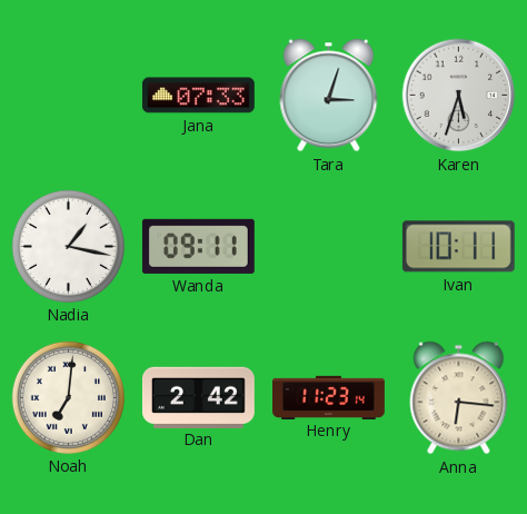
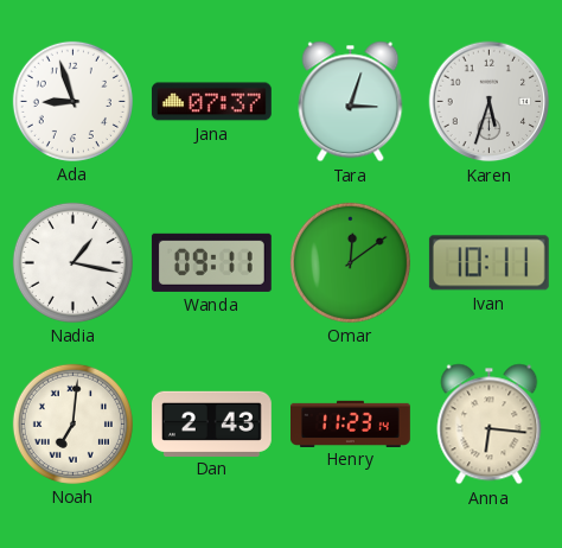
Ada: none -> 8:57 (72, 101)
Jana: 07:33 -> 07:37 (211, 102)
Omar: none -> 12:09 (350, 262)
Dan: 2:42 -> 2:43 (211, 423)
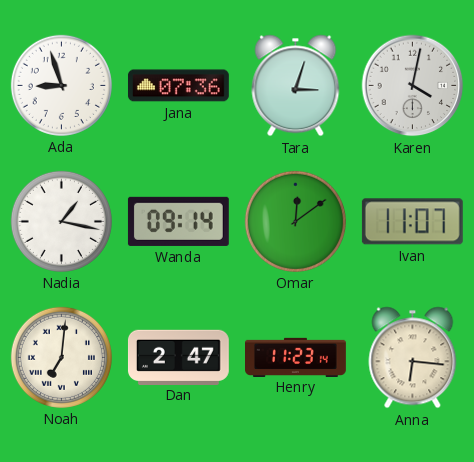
Jana: 07:37 -> 07:36 (178, 86)
Karen: 5:33 -> 4:02 (413, 86)
Wanda: 09:11 -> 09:14 (178, 221)
Ivan: 10:11 -> 11:07 (412, 222)
Dan: 2:43 -> 2:47 (178, 357)
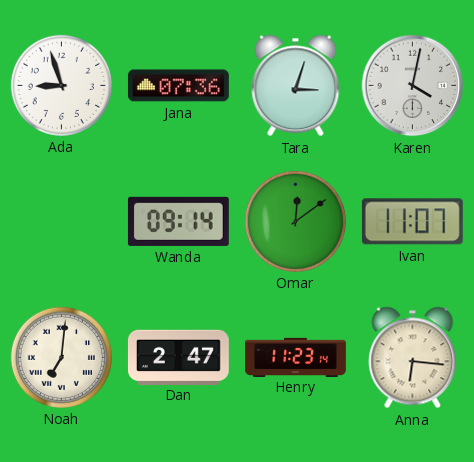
Nadia: 1:17 -> none (61, 221)
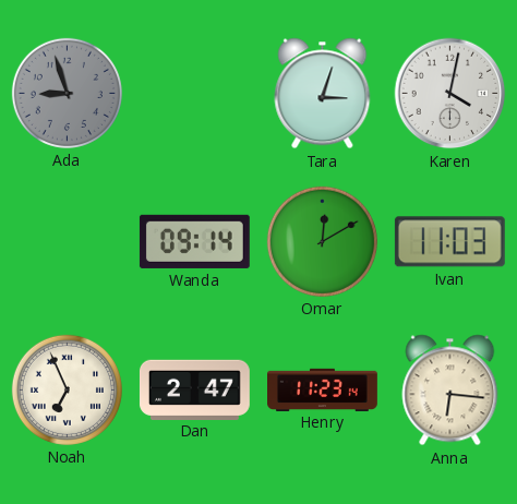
Ada dial: white -> grey (67, 93)
Jana: 07:36 -> none (178, 86)
Omar: 12:09 -> 12:10 (322, 241)
Ivan: 11:07 -> 11:03 (449, 242)
Noah: 7:01 -> 6:56 (67, 389)
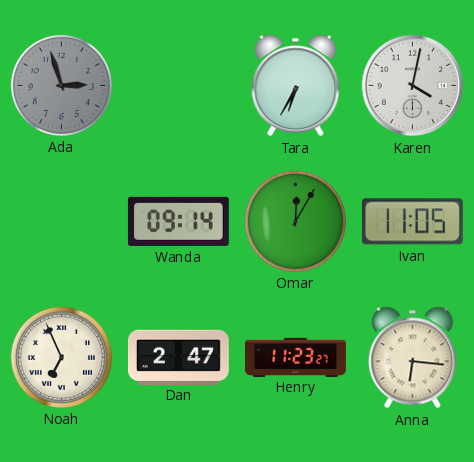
Ada: 8:57 -> 2:57 (61, 85)
Tara: 3:03 -> 6:35 (296, 86)
Omar: 12:10 -> 12:05 (295, 221)
Ivan: 11:03 -> 11:05 (412, 222)
Henry: 11:23:14 -> 11:23:27 (296, 357)
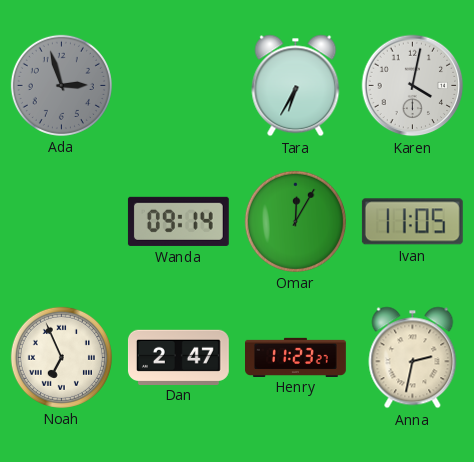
Anna: 6:16 -> 2:32 (413, 358)
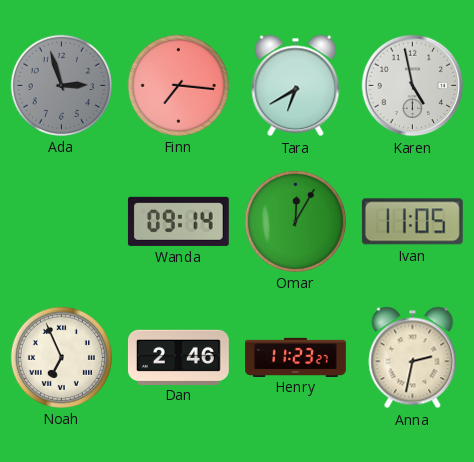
Finn: none -> 7:16 (178, 85)
Tara: 6:35 -> 6:40 (296, 86)
Karen: 4:02 -> 4:58 (413, 86)
Dan: 2:47 -> 2:46 (178, 357)
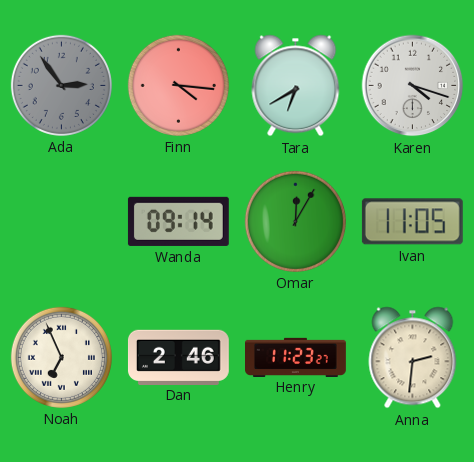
Ada: 2:57 -> 2:54 (61, 85)
Finn: 7:16 -> 4:16 (178, 85)
Karen: 4:58 -> 4:18 (413, 86)
Anna: 2:32 -> 2:31 (413, 358)
